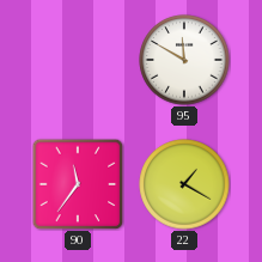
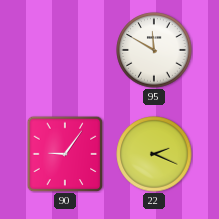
90: 11:36 -> 9:06 (65, 154)
22: 1:20 -> 2:19 (154, 154)
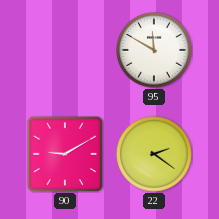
90: 9:06 -> 9:10 (65, 154)
22: 2:19 -> 2:21 (154, 154)
